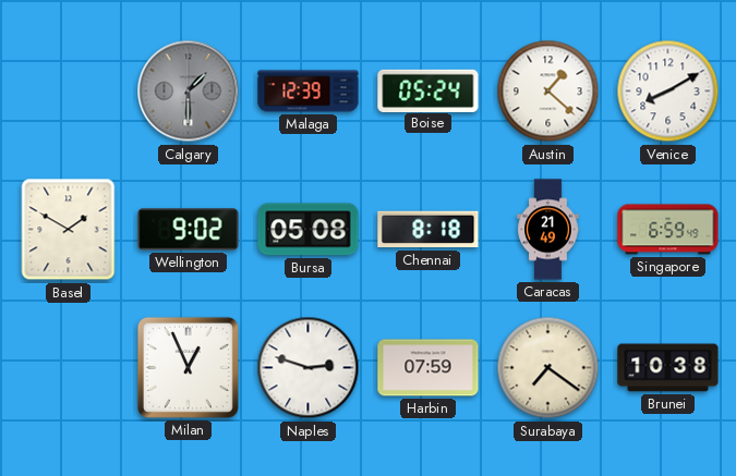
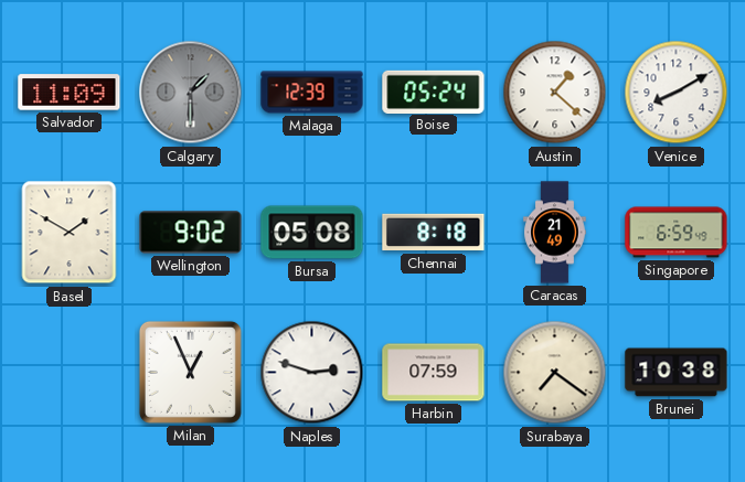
Salvador: none -> 11:09 (70, 93)
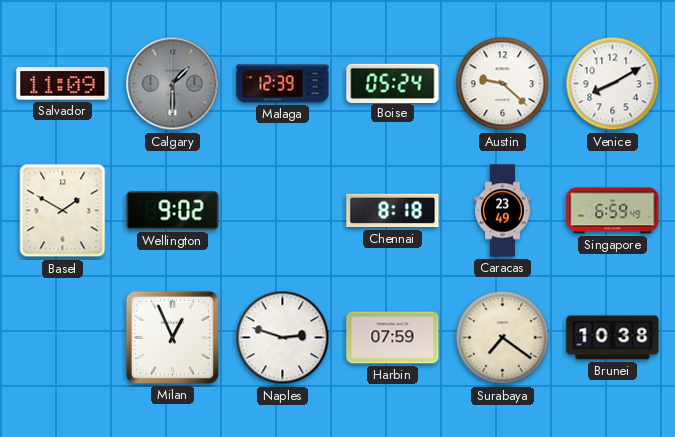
Austin: 1:22 -> 9:22 (503, 84)
Bursa: 05:08 -> none (312, 233)
Caracas: 21:49 -> 23:49 (503, 211)
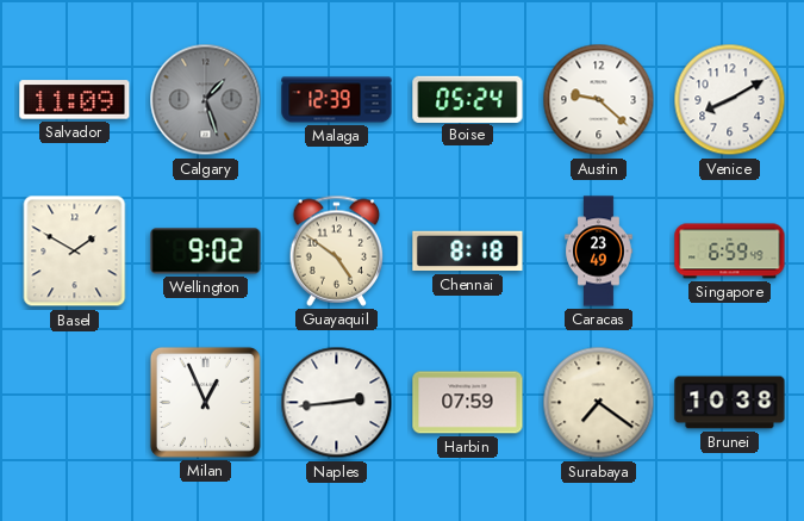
Calgary: 1:30 -> 1:27 (206, 100)
Guayaquil: none -> 4:51 (337, 250)
Naples: 2:48 -> 2:44 (337, 403)
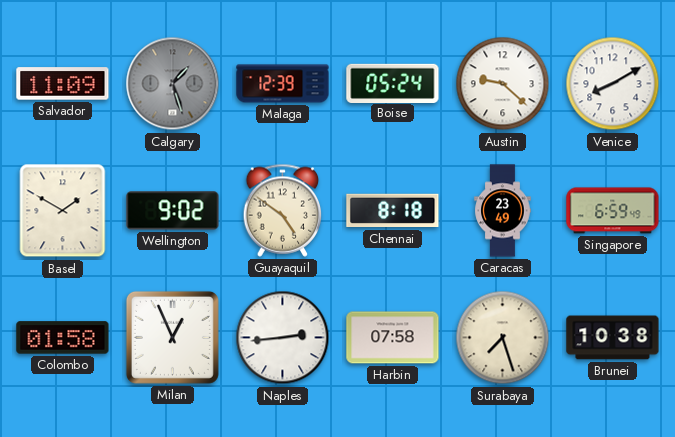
Colombo: none -> 01:58 (63, 338)
Harbin: 07:59 -> 07:58 (393, 338)
Surabaya: 7:21 -> 7:27 (503, 338)
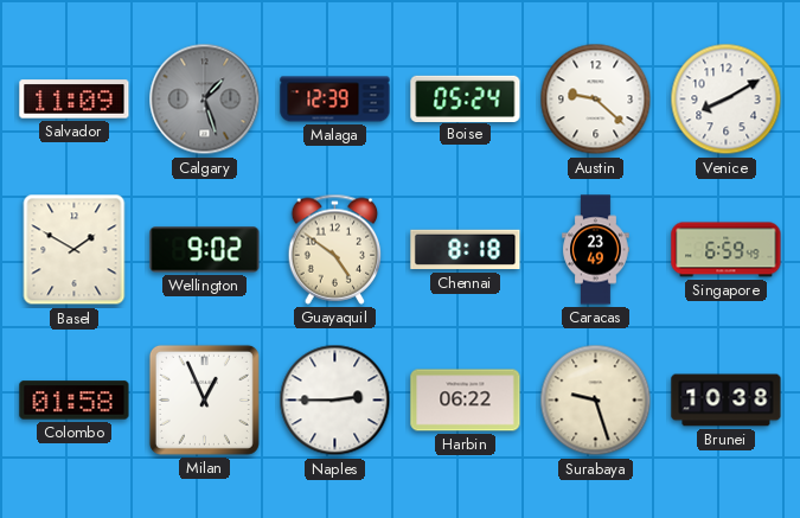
Naples: 2:44 -> 2:45 (335, 401)
Harbin: 07:58 -> 06:22 (466, 401)
Surabaya: 7:27 -> 9:27 (596, 401)
